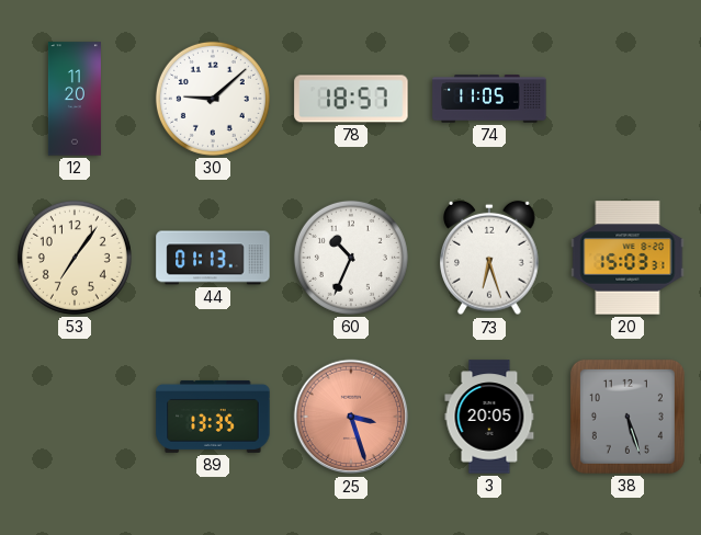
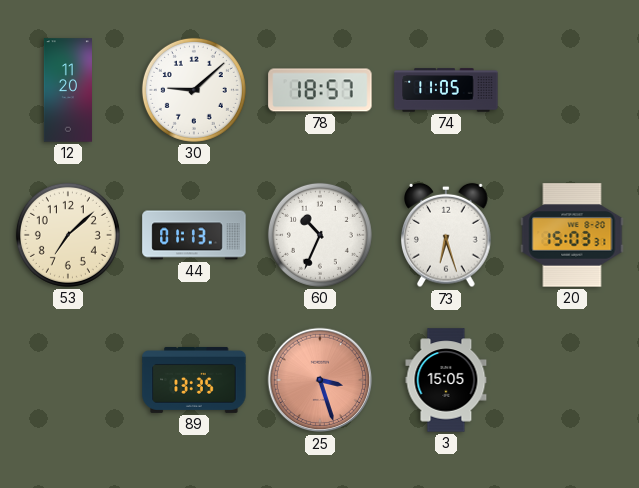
53: 7:06 -> 7:08 (68, 235)
3: 20:05 -> 15:05 (446, 380)
38: 5:27 -> none (627, 417)
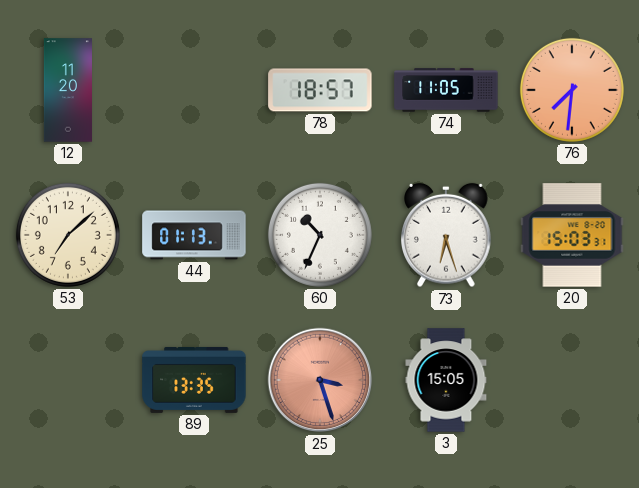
30: 9:08 -> none (194, 90)
76: none -> 7:31 (572, 90)
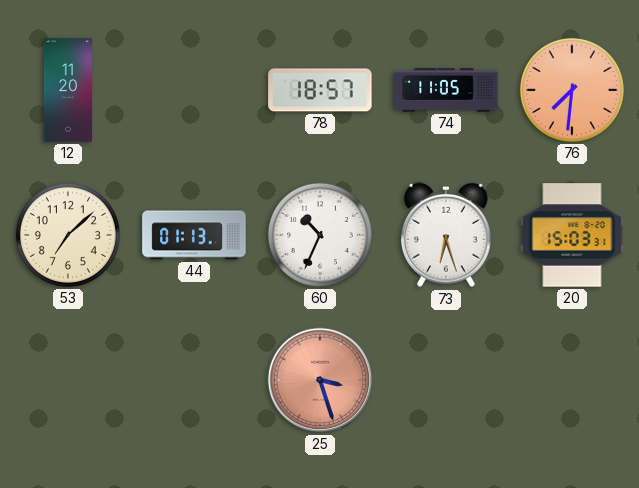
89: 13:35 -> none (194, 380)
3: 15:05 -> none (446, 380)
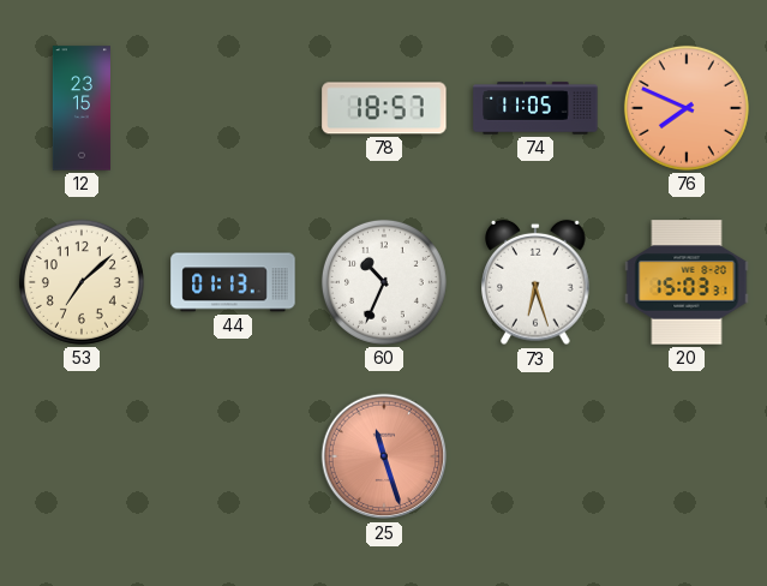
12: 11:20 -> 23:15 (82, 108)
76: 7:31 -> 7:49 (687, 108)
25: 3:27 -> 11:27 (384, 456)
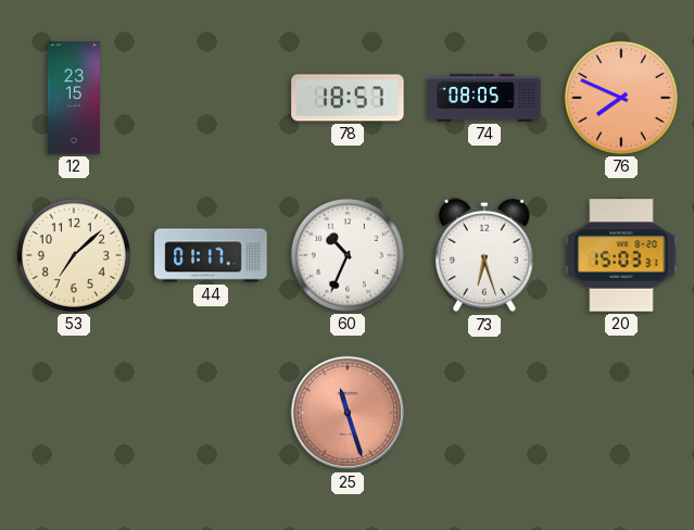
74: 11:05 -> 08:05 (484, 98)
44: 01:13 -> 01:17 (211, 255)
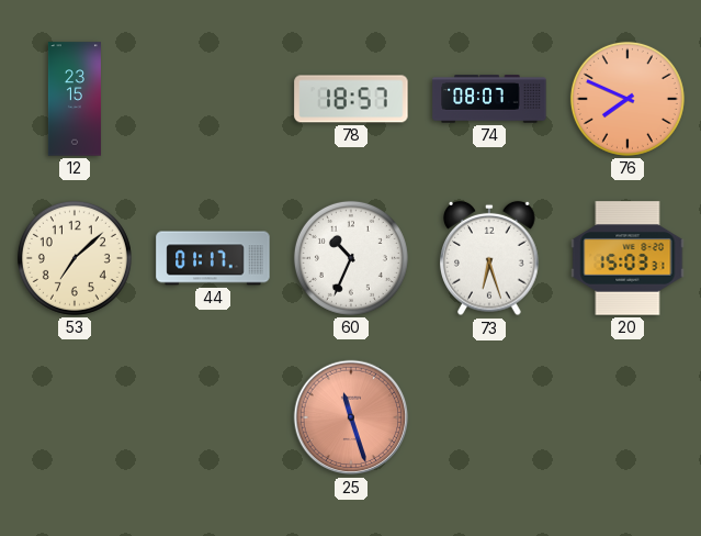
74: 08:05 -> 08:07 (489, 99)
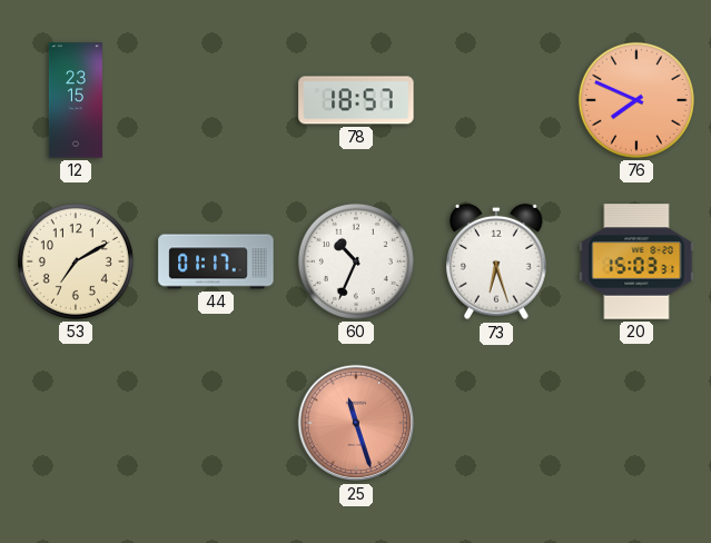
74: 08:07 -> none (489, 99)
53: 7:08 -> 7:10 (76, 261)
